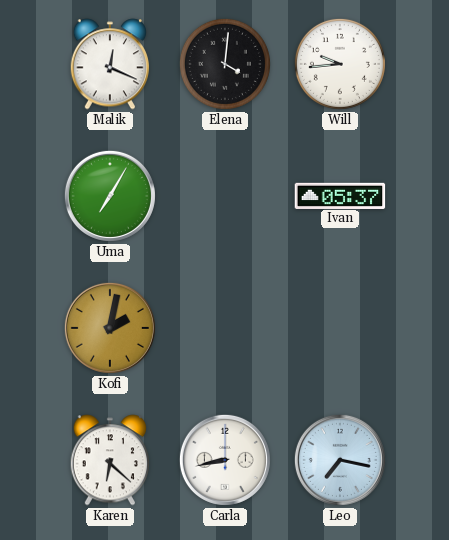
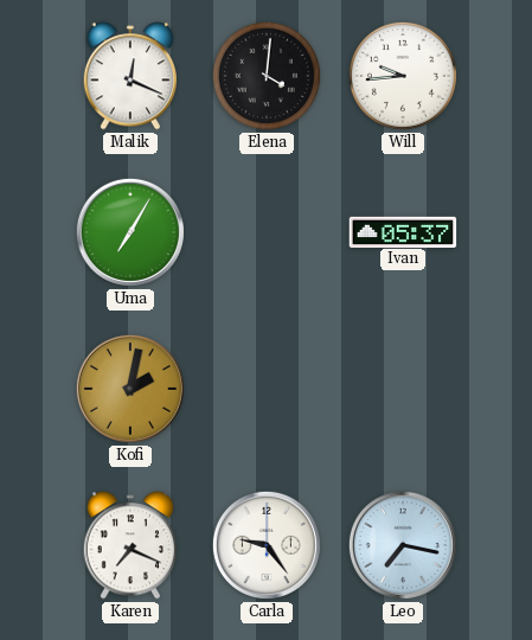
Karen: 6:22 -> 7:19 (129, 545)
Carla: 8:43 -> 9:24 (267, 545)
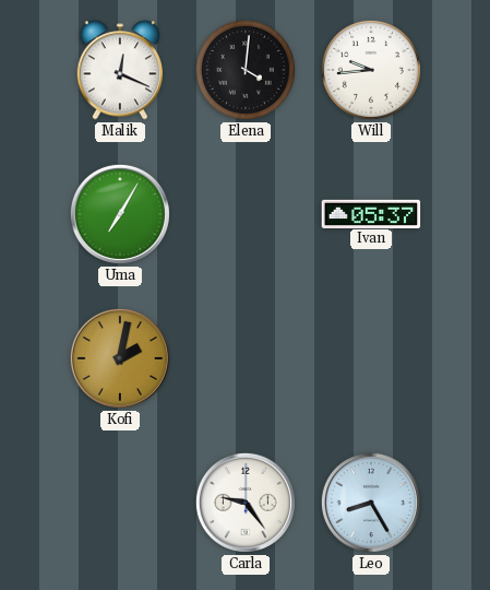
Karen: 7:19 -> none (129, 545)
Leo: 7:17 -> 8:25 (371, 503)
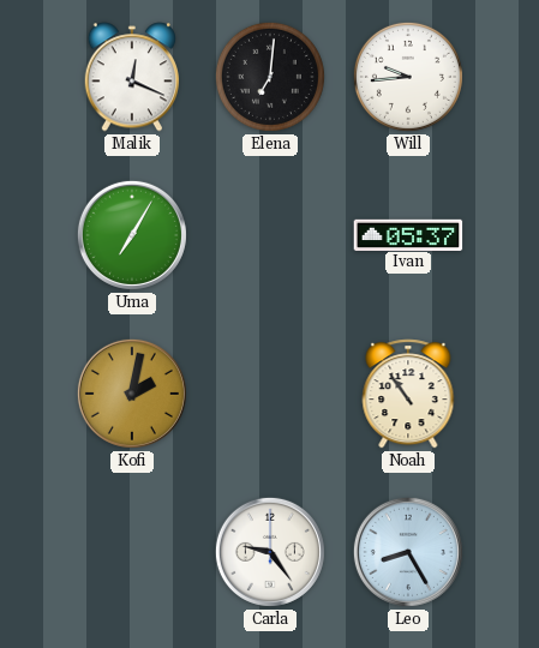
Elena: 4:01 -> 7:01 (270, 77)
Noah: none -> 10:54 (408, 394)
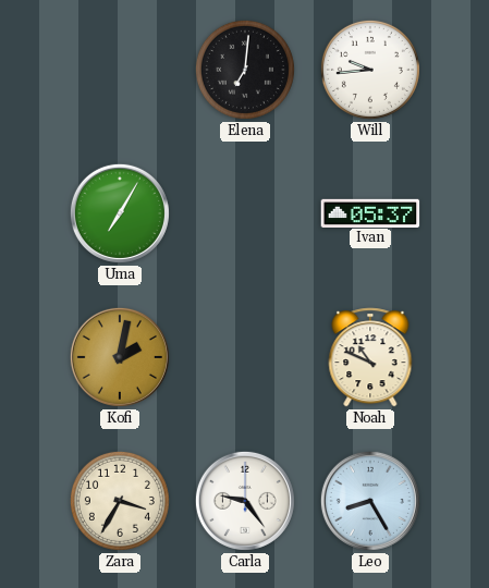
Malik: 12:19 -> none (131, 77)
Noah: 10:54 -> 10:49 (370, 357)
Zara: none -> 3:35 (120, 501)
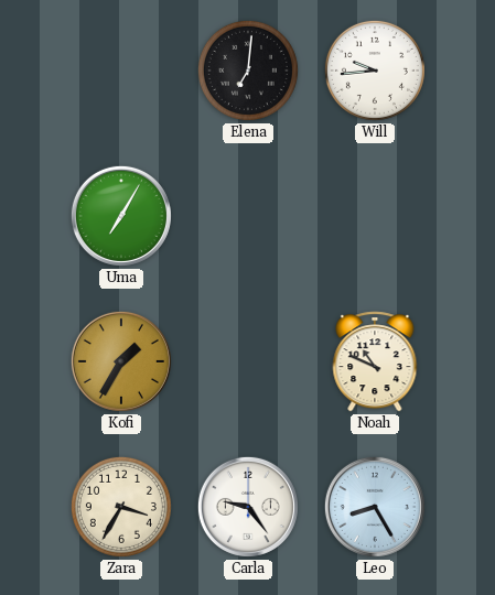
Ivan: 05:37 -> none (370, 212)
Kofi: 2:02 -> 1:35 (121, 361)
